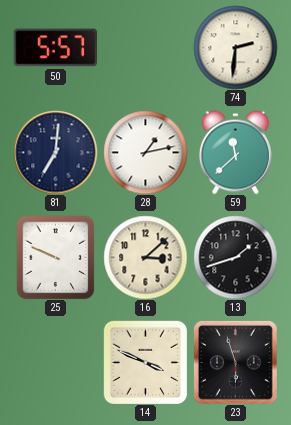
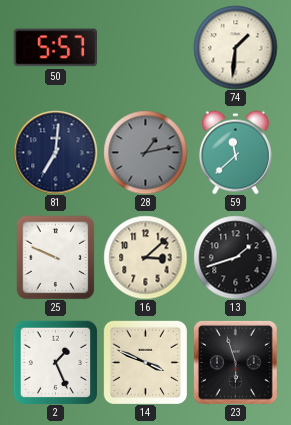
74: 2:31 -> 1:31 (235, 47)
28 dial: white -> grey (145, 152)
2: none -> 1:26 (55, 362)
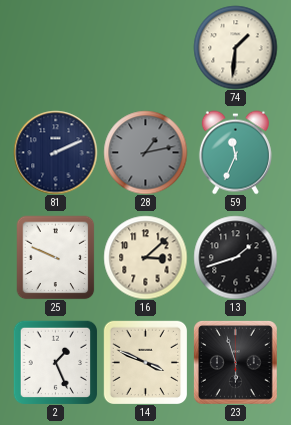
50: 5:57 -> none (55, 48)
81: 7:01 -> 2:11 (55, 152)
59: 11:38 -> 11:34 (235, 152)
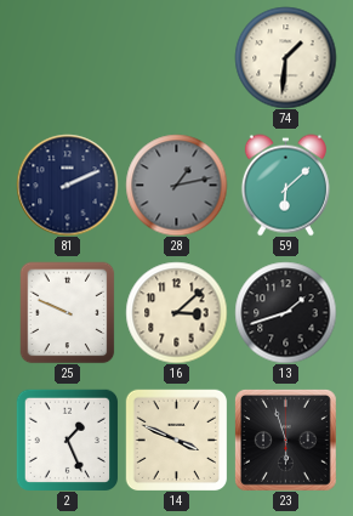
59: 11:34 -> 6:08 (285, 185)
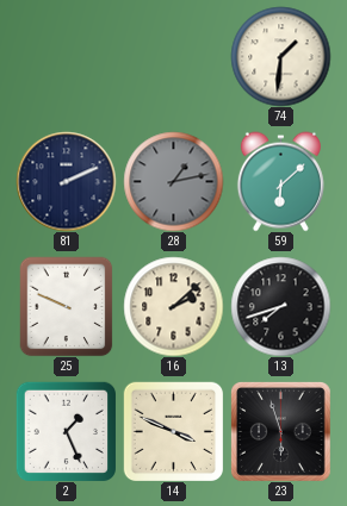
16: 3:08 -> 2:08 (173, 306)
13: 1:42 -> 7:42 (280, 306)
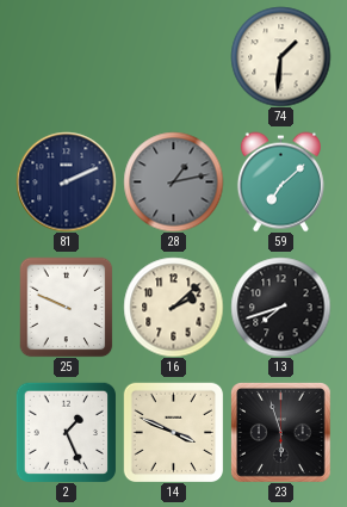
59: 6:08 -> 7:08 (280, 181)
